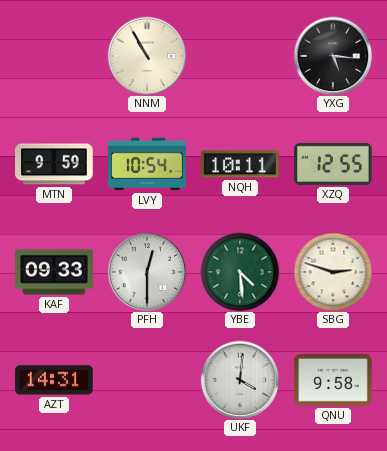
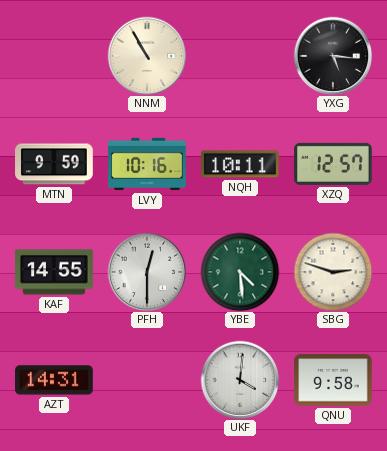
LVY: 10:54 -> 10:16 (147, 164)
XZQ: 12:55 -> 12:57 (333, 164)
KAF: 09:33 -> 14:55 (54, 272)
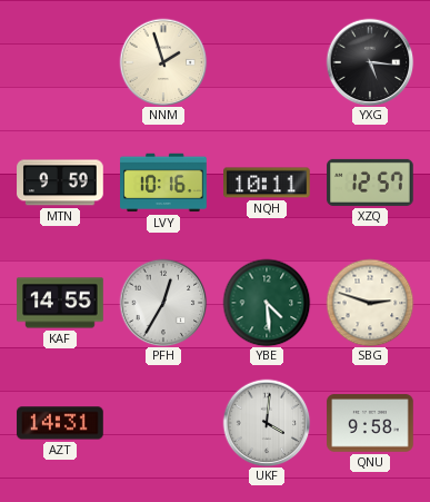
NNM: 10:55 -> 1:57 (163, 62)
PFH: 12:30 -> 12:35 (163, 303)
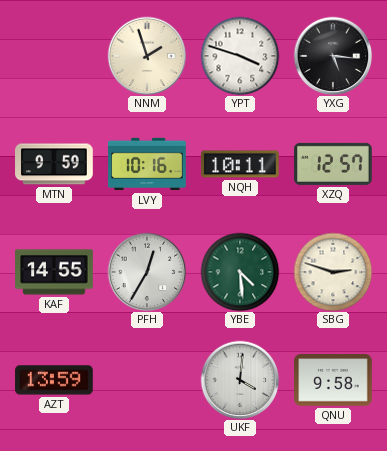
YPT: none -> 3:48 (240, 56)
AZT: 14:31 -> 13:59 (54, 380)
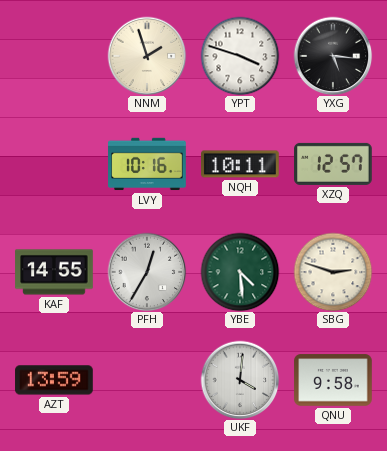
MTN: 9:59 -> none (54, 164)
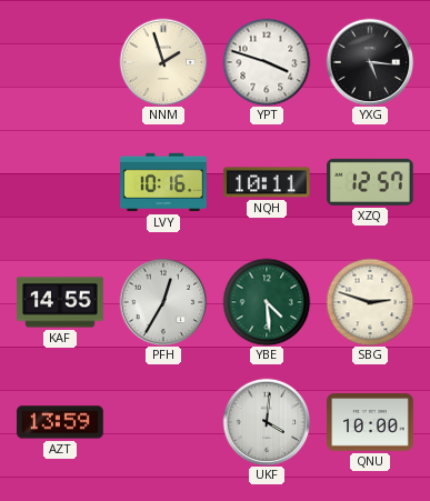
QNU: 9:58 -> 10:00 (370, 422)
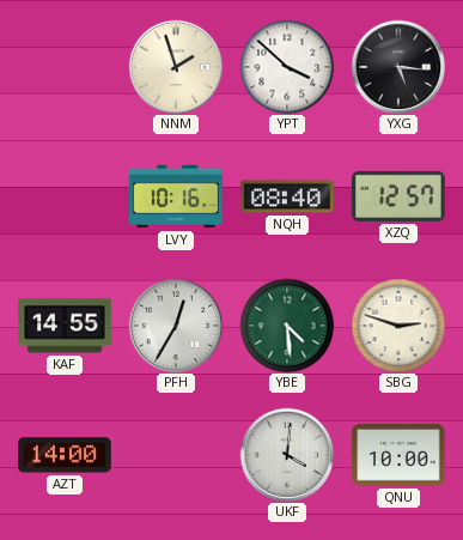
YPT: 3:48 -> 3:52 (287, 67)
NQH: 10:11 -> 08:40 (287, 196)
AZT: 13:59 -> 14:00 (65, 455)
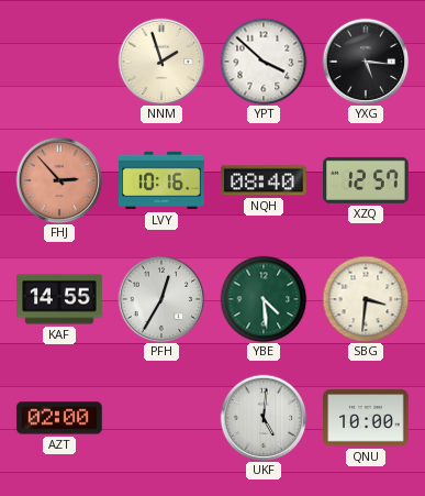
FHJ: none -> 2:53 (59, 180)
SBG: 2:48 -> 3:31 (366, 299)
AZT: 14:00 -> 02:00 (59, 418)
UKF: 4:01 -> 5:01 (264, 418)
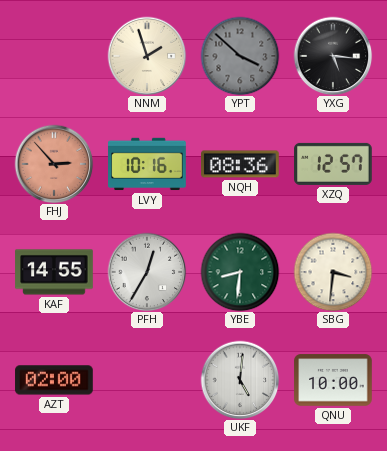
YPT dial: white -> grey (240, 56)
NQH: 08:40 -> 08:36 (240, 164)
YBE: 4:29 -> 8:31 (240, 272)
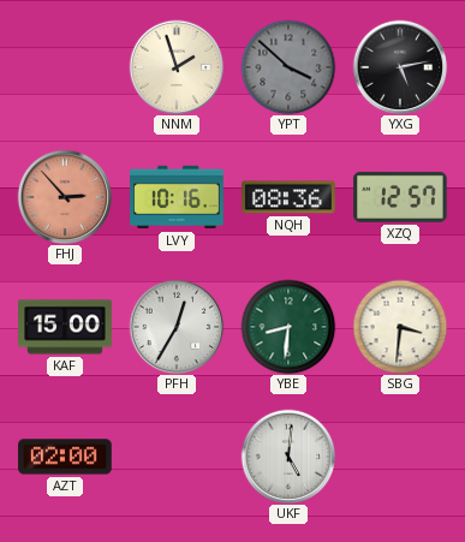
YXG: 5:16 -> 5:13 (400, 67)
KAF: 14:55 -> 15:00 (65, 327)
QNU: 10:00 -> none (333, 380)
